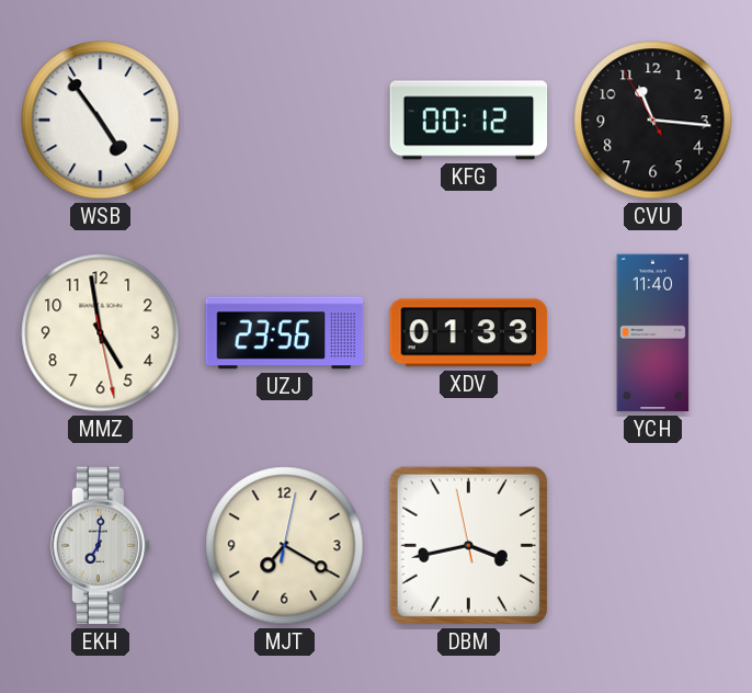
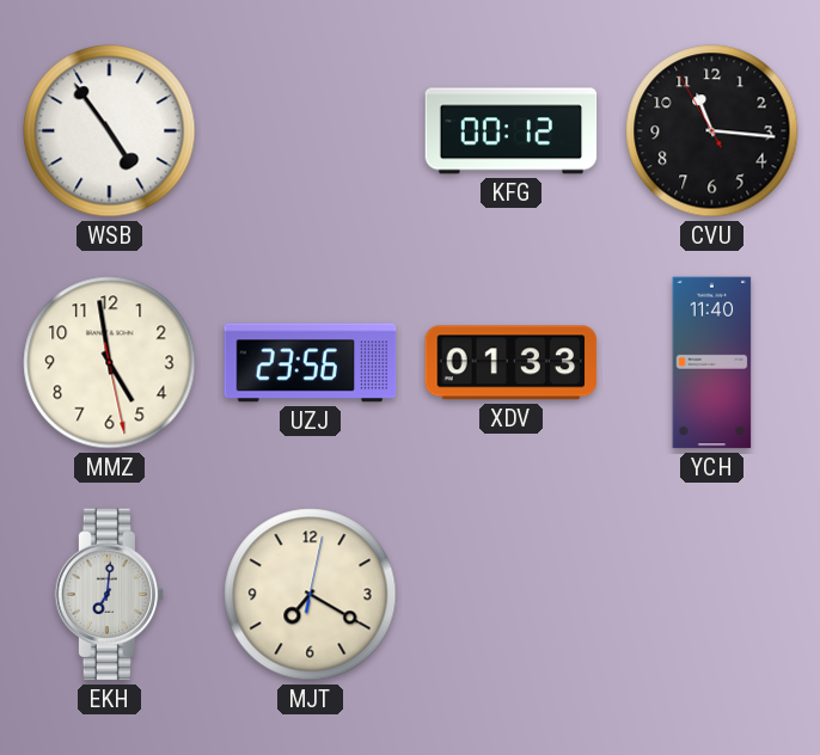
DBM: 3:42 -> none (468, 545)
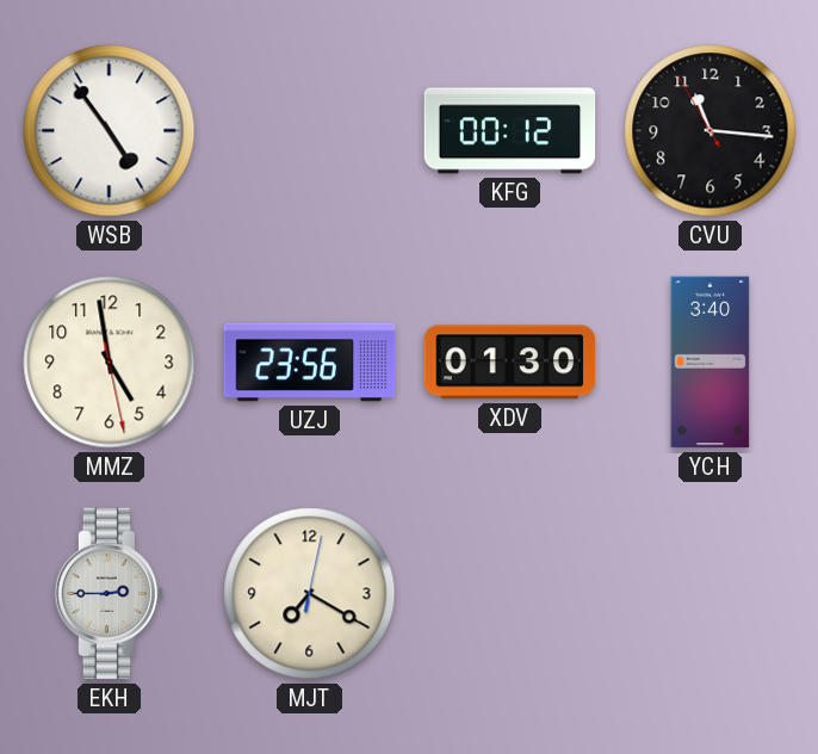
XDV: 01:33 -> 01:30 (510, 363)
YCH: 11:40 -> 3:40 (711, 363)
EKH: 7:01 -> 2:45 (110, 594)
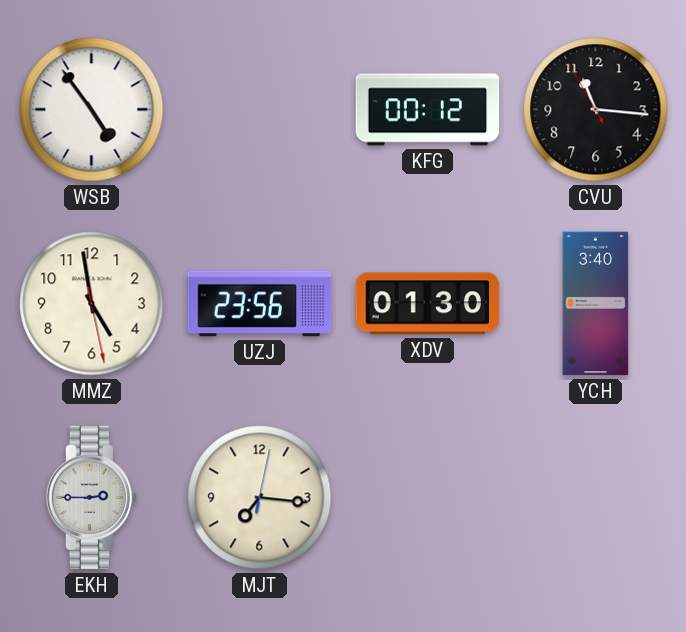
MJT: 7:20 -> 7:16 (260, 498)
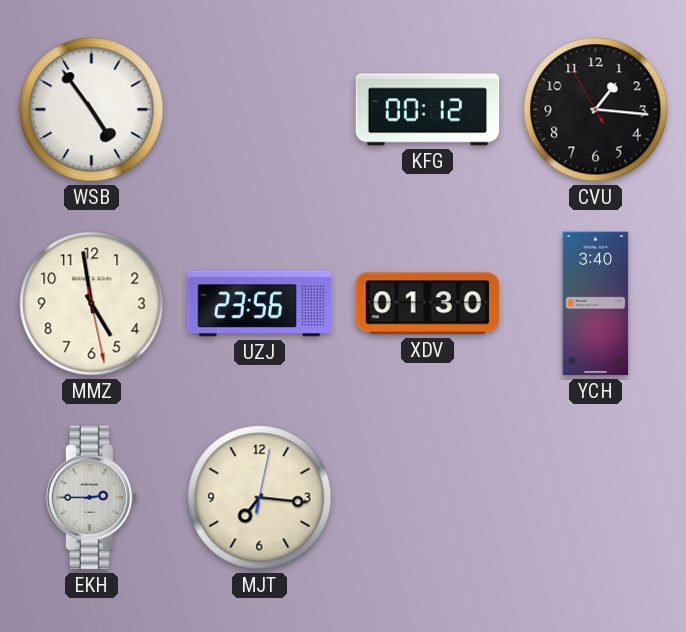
CVU: 11:15 -> 1:15 (596, 110)
